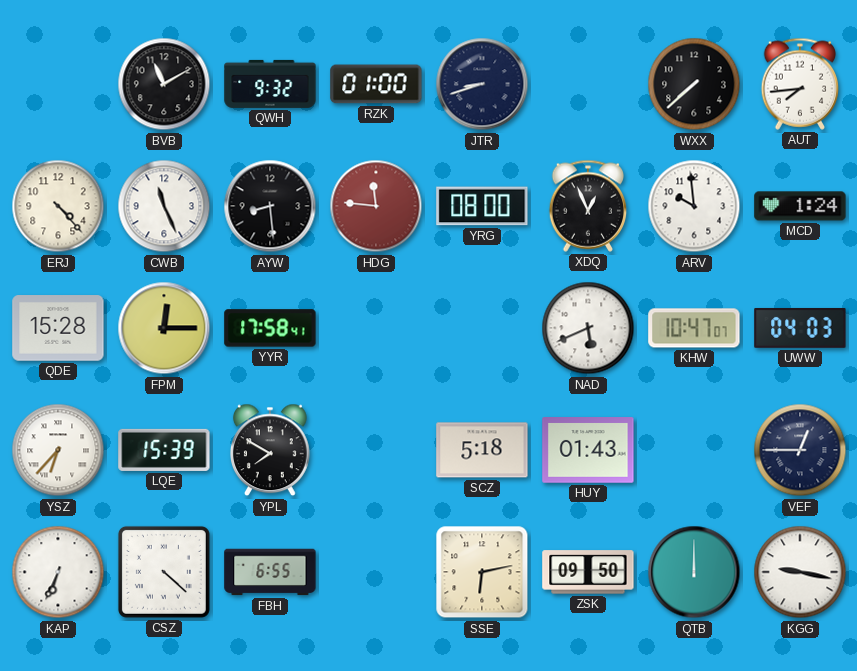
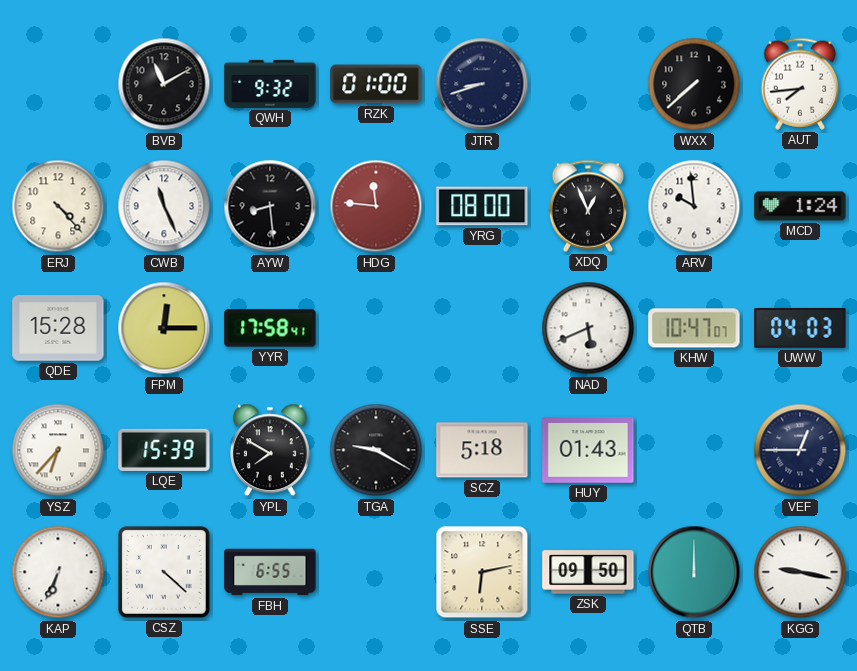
TGA: none -> 9:20 (376, 450)
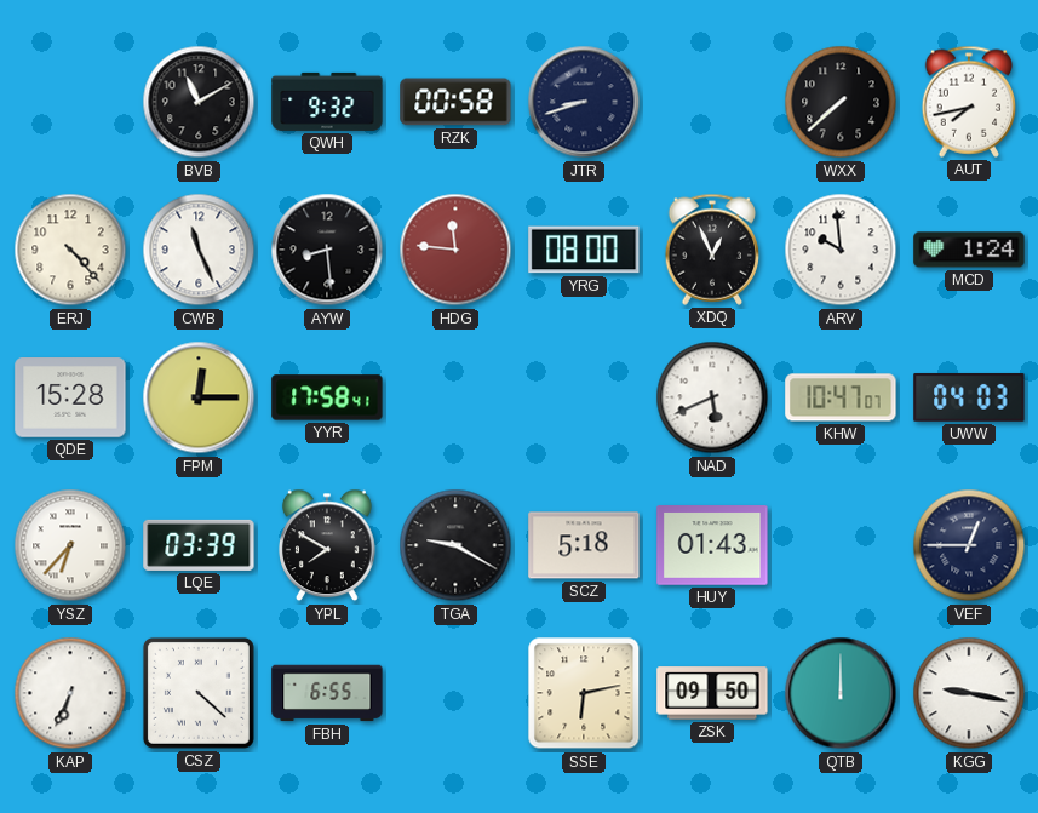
RZK: 01:00 -> 00:58 (455, 102)
AUT: 7:44 -> 7:43 (969, 102)
LQE: 15:39 -> 03:39 (199, 545)
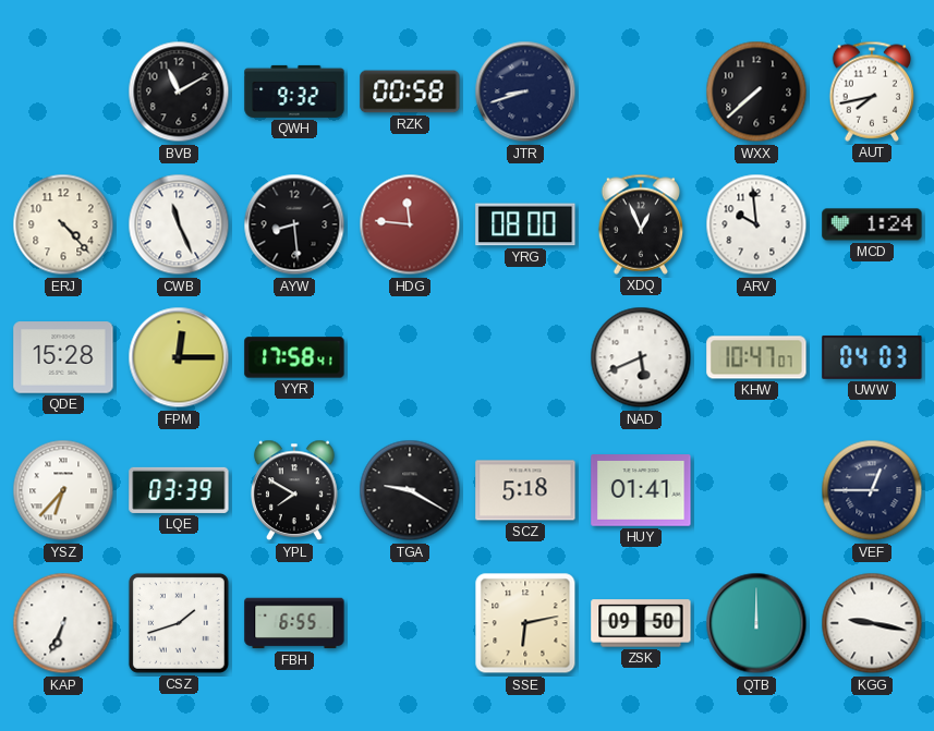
HUY: 01:43 -> 01:41 (641, 490)
CSZ: 4:22 -> 1:42 (179, 623)
